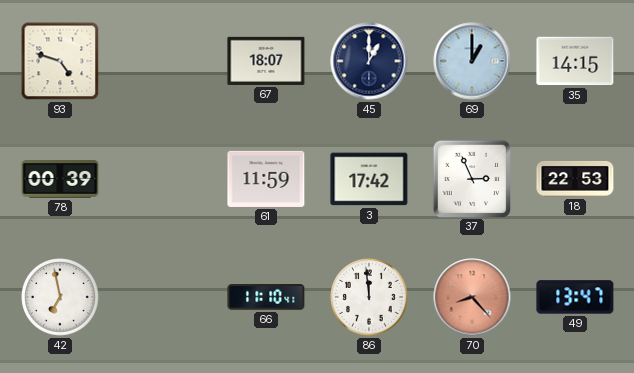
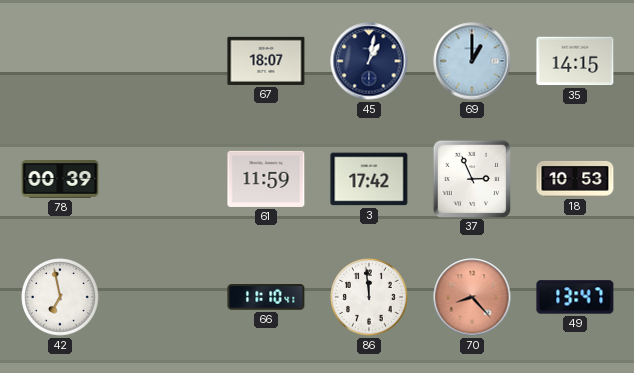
93: 4:48 -> none (60, 61)
45: 1:00 -> 1:02 (369, 61)
18: 22:53 -> 10:53 (575, 179)
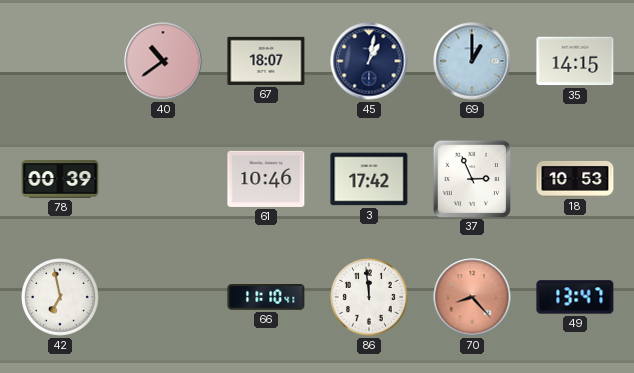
40: none -> 10:39 (163, 61)
61: 11:59 -> 10:46 (266, 179)
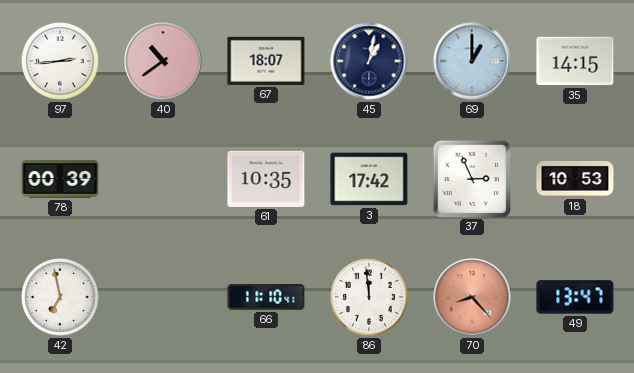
97: none -> 2:44 (60, 61)
61: 10:46 -> 10:35 (266, 179)
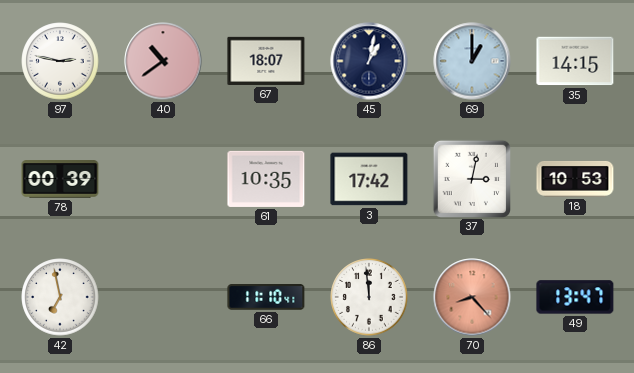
97: 2:44 -> 2:47 (60, 61)
37: 2:56 -> 3:02 (471, 178)
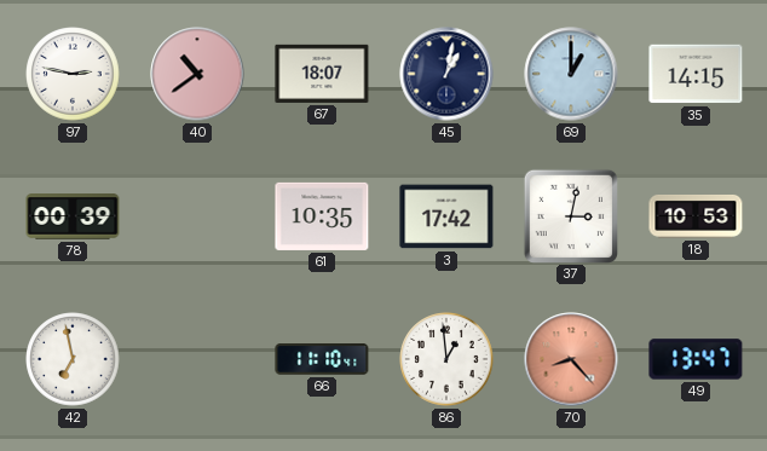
86: 11:59 -> 12:59 (446, 359)
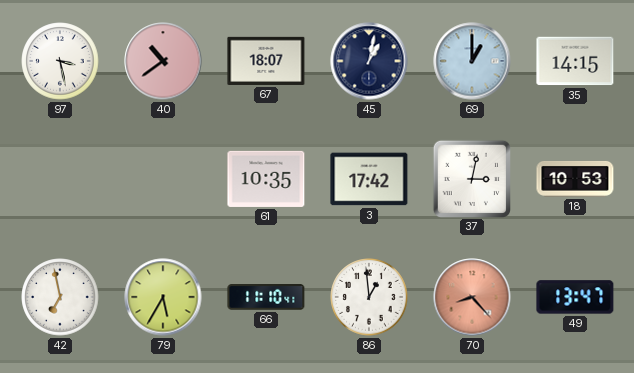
97: 2:47 -> 3:28 (60, 61)
78: 00:39 -> none (73, 216)
79: none -> 5:35 (163, 297)
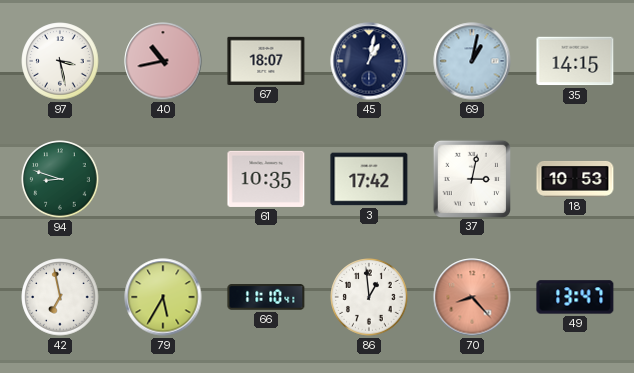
40: 10:39 -> 10:43 (163, 61)
69: 1:00 -> 1:02 (472, 61)
94: none -> 8:48 (60, 179)
